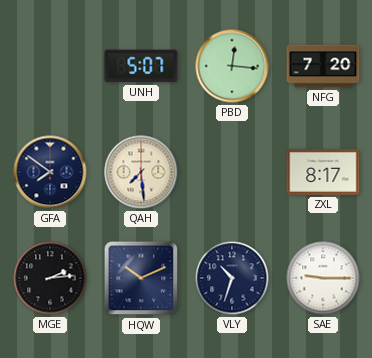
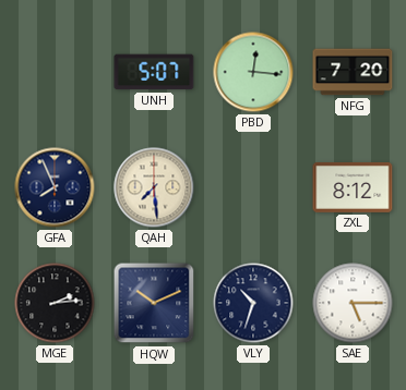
GFA: 7:51 -> 7:56 (55, 187)
ZXL: 8:17 -> 8:12 (353, 187)
SAE: 9:15 -> 5:15 (353, 303)
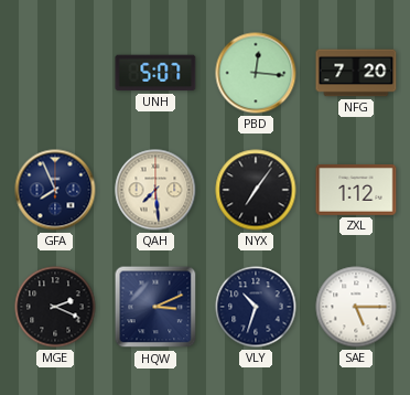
NYX: none -> 7:06 (256, 190)
ZXL: 8:12 -> 1:12 (356, 190)
MGE: 2:14 -> 2:19 (55, 307)
HQW: 10:11 -> 3:11 (155, 307)
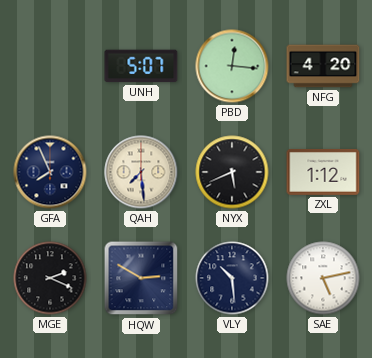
NFG: 7:20 -> 4:20 (323, 66)
NYX: 7:06 -> 5:41 (232, 172)
HQW: 3:11 -> 2:50 (141, 278)
VLY: 10:33 -> 10:29 (232, 278)
SAE: 5:15 -> 5:13 (323, 278)
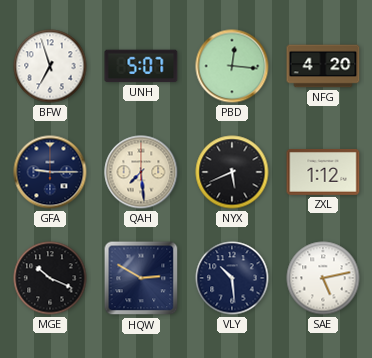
BFW: none -> 6:57 (50, 66)
GFA: 7:56 -> 9:15 (50, 172)
MGE: 2:19 -> 10:19 (50, 278)
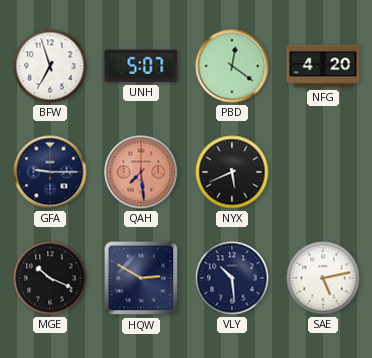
PBD: 12:16 -> 12:21 (232, 66)
QAH dial: cream -> salmon (141, 172)
ZXL: 1:12 -> none (323, 172)
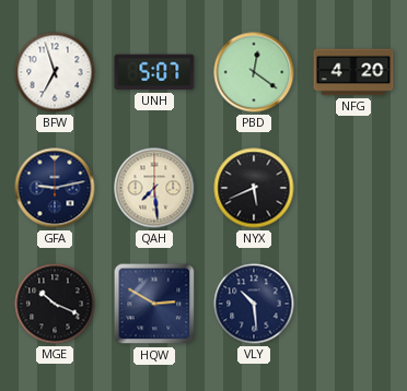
GFA: 9:15 -> 9:13 (55, 188)
QAH dial: salmon -> cream (154, 188)
SAE: 5:13 -> none (323, 278)
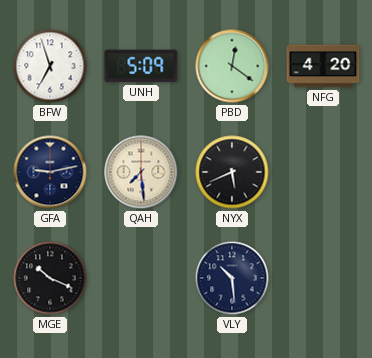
UNH: 5:07 -> 5:09 (141, 66)
HQW: 2:50 -> none (154, 304)
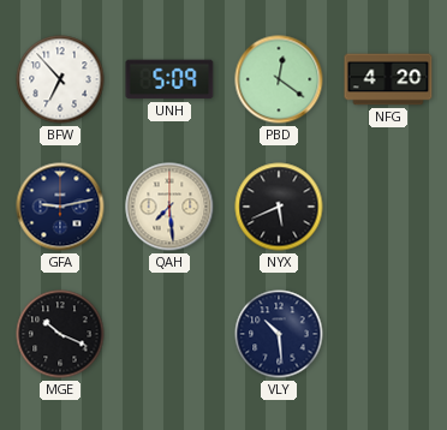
BFW: 6:57 -> 6:53 (60, 79)
